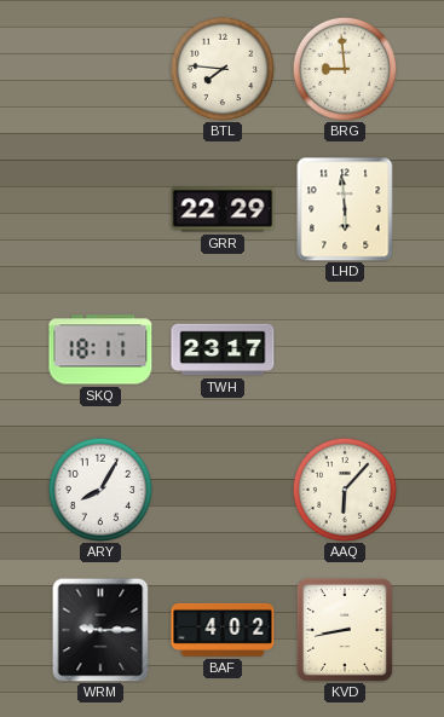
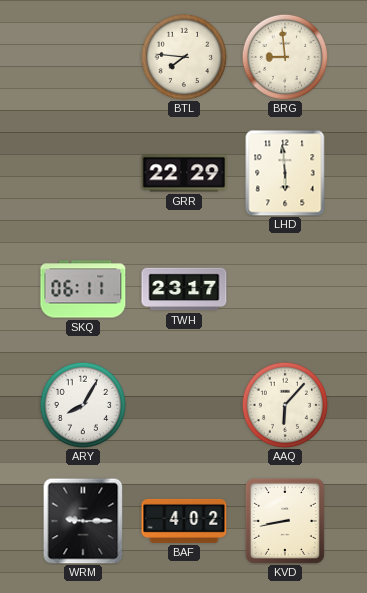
SKQ: 18:11 -> 06:11 (83, 289)
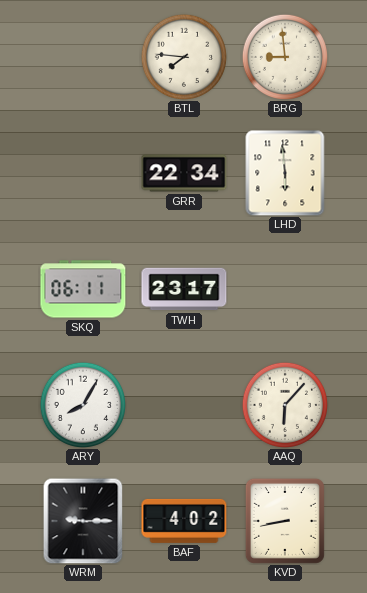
GRR: 22:29 -> 22:34 (184, 173)
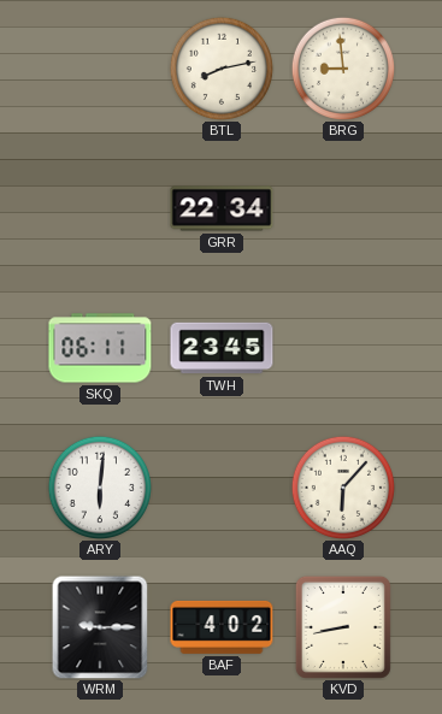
BTL: 7:46 -> 8:13 (220, 67)
LHD: 5:59 -> none (285, 173)
TWH: 23:17 -> 23:45 (222, 348)
ARY: 8:05 -> 6:01 (99, 486)
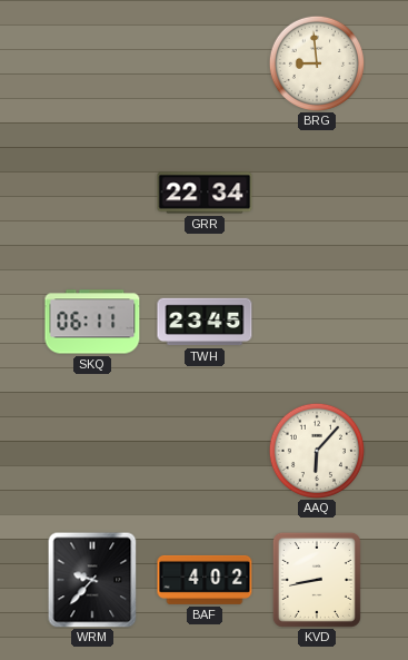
BTL: 8:13 -> none (220, 67)
ARY: 6:01 -> none (99, 486)
WRM: 9:15 -> 9:37 (92, 580)
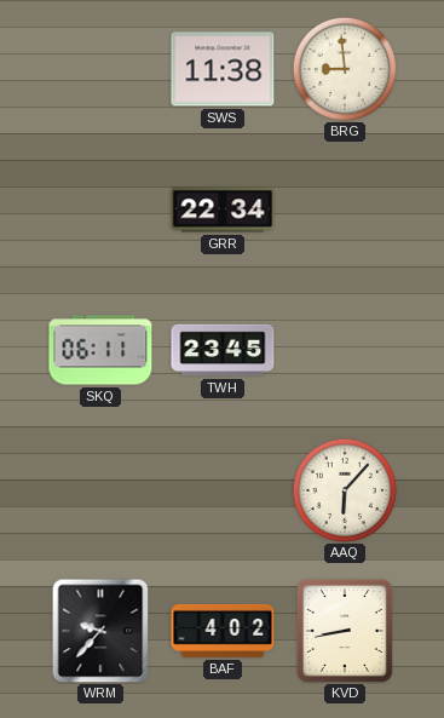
SWS: none -> 11:38 (223, 69)
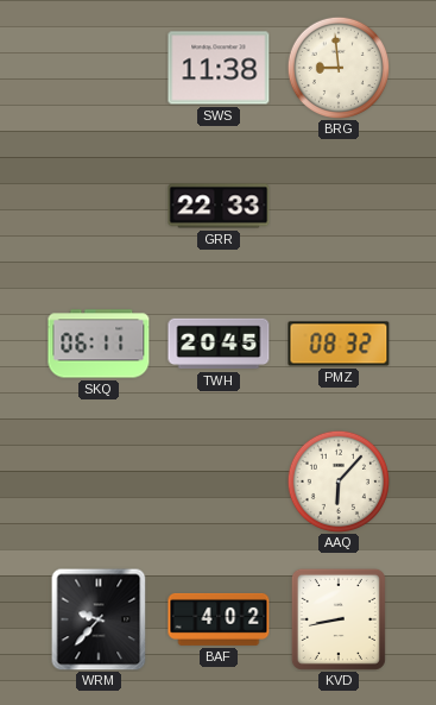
GRR: 22:34 -> 22:33 (219, 206)
TWH: 23:45 -> 20:45 (219, 344)
PMZ: none -> 08:32 (339, 344)
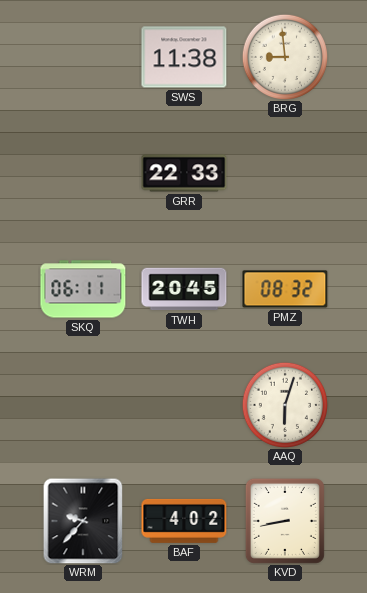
AAQ: 6:07 -> 6:03 (284, 404)
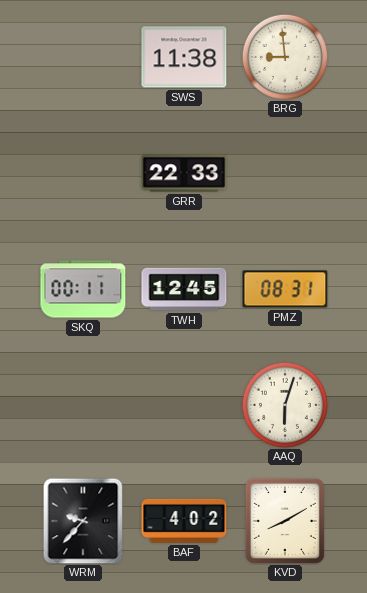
SKQ: 06:11 -> 00:11 (83, 289)
TWH: 20:45 -> 12:45 (184, 289)
PMZ: 08:32 -> 08:31 (285, 289)
KVD: 8:43 -> 8:10 (285, 521)
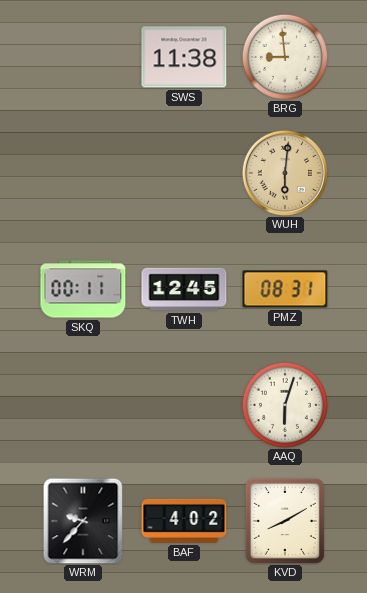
GRR: 22:33 -> none (184, 173)
WUH: none -> 6:01 (285, 173)
